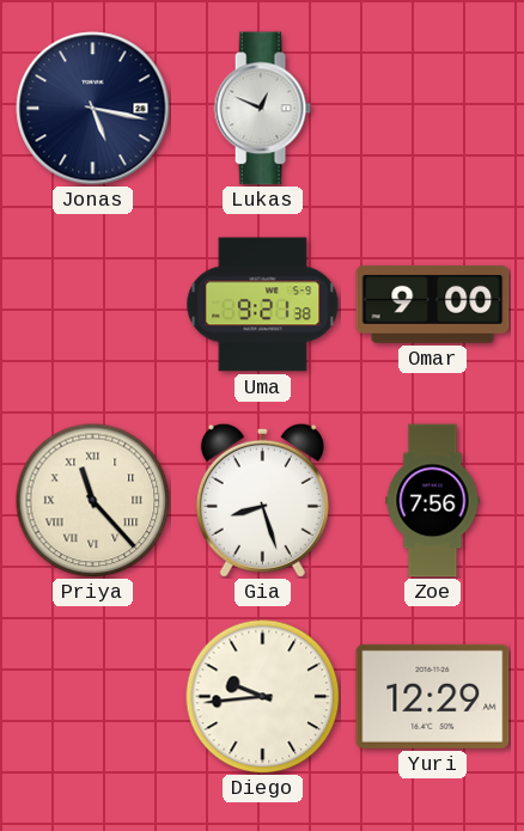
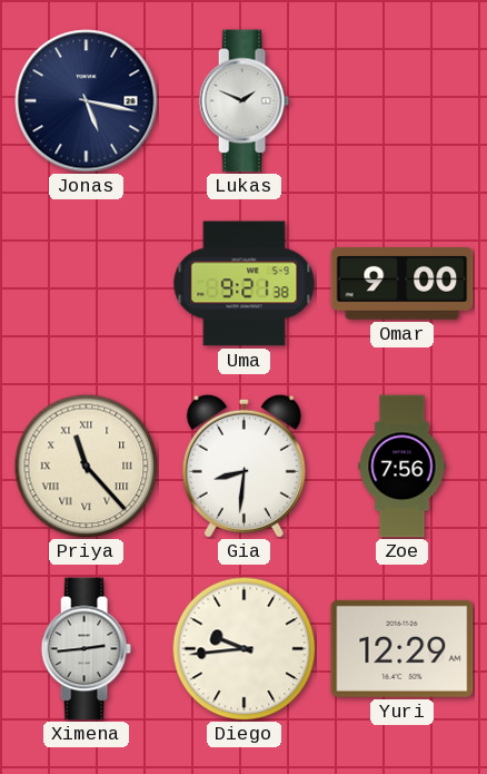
Lukas: 12:49 -> 1:49 (244, 101)
Gia: 8:27 -> 8:31 (244, 466)
Ximena: none -> 2:44 (86, 649)
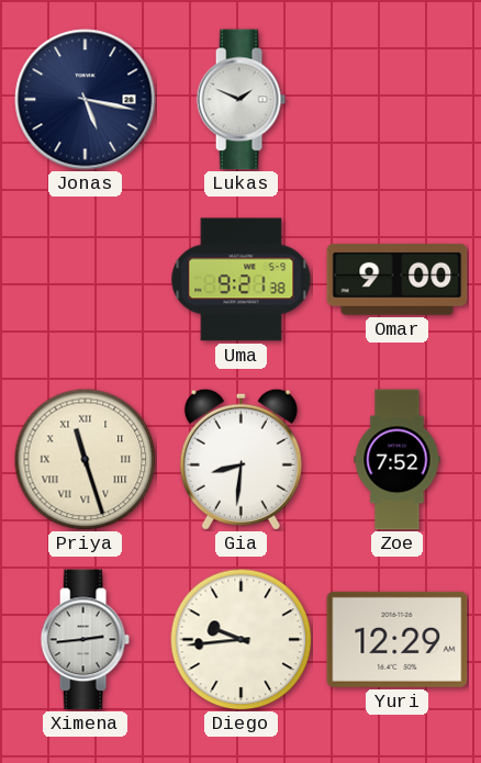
Priya: 11:23 -> 11:27 (85, 459)
Zoe: 7:56 -> 7:52 (398, 460)
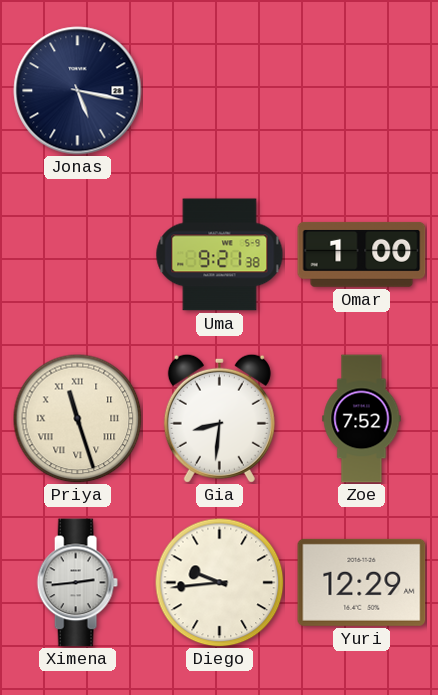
Lukas: 1:49 -> none (240, 100)
Omar: 9:00 -> 1:00 (362, 254)
